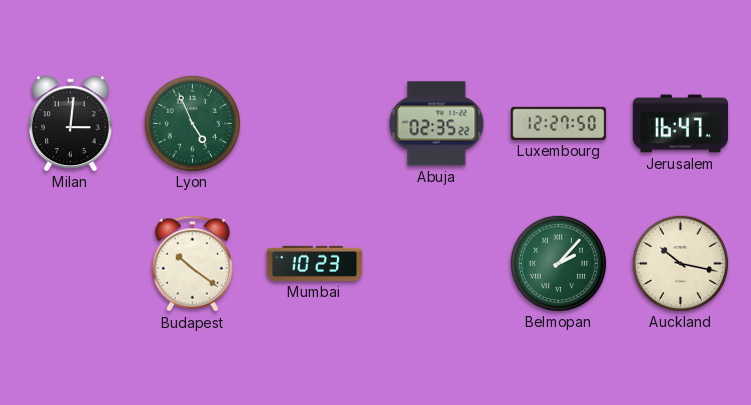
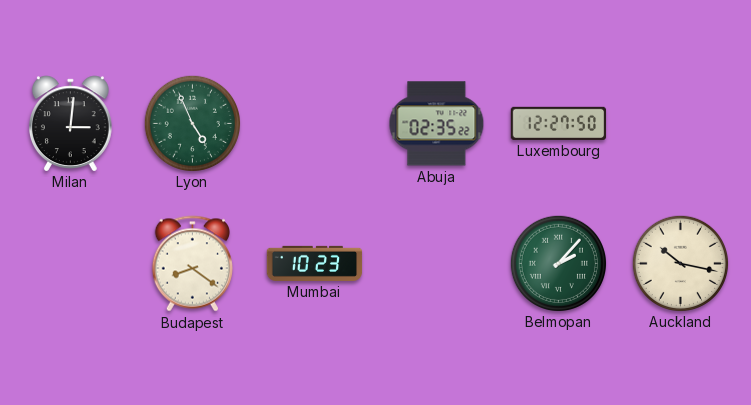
Jerusalem: 16:47 -> none (681, 124)
Budapest: 10:21 -> 8:21 (192, 264)
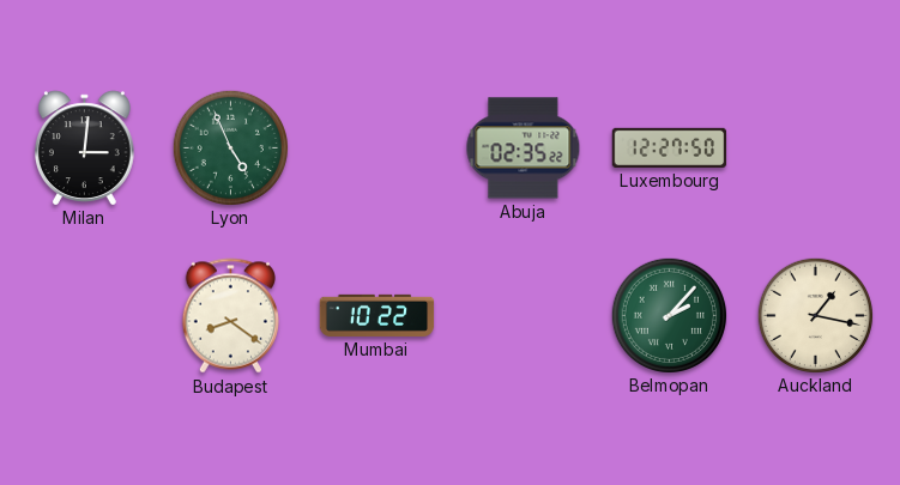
Mumbai: 10:23 -> 10:22 (377, 315)
Auckland: 10:17 -> 1:17 (815, 315)
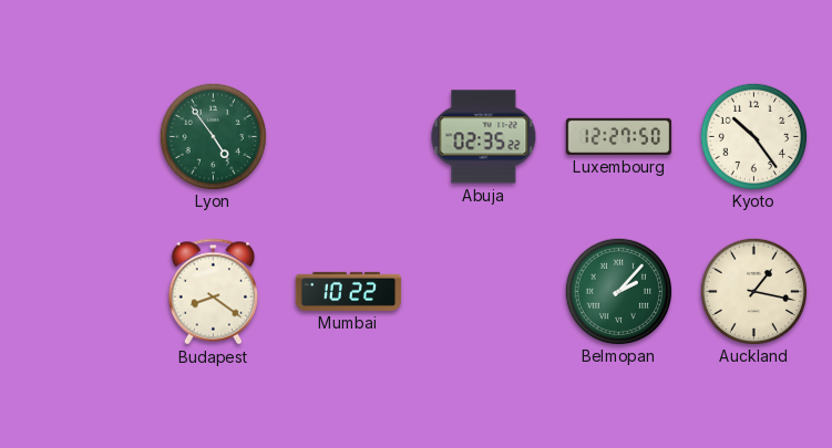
Milan: 3:01 -> none (84, 147)
Lyon: 4:56 -> 4:54 (213, 136)
Kyoto: none -> 10:24 (753, 136)
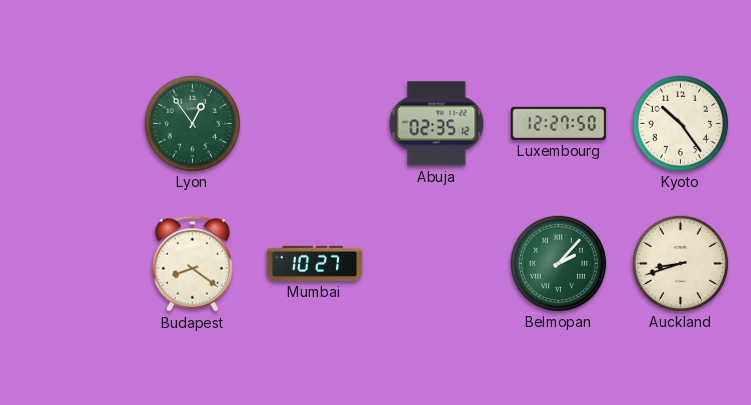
Lyon: 4:54 -> 12:54 (192, 123)
Abuja: 02:35:22 -> 02:35:12 (437, 124)
Mumbai: 10:22 -> 10:27 (315, 263)
Auckland: 1:17 -> 8:42 (680, 263)
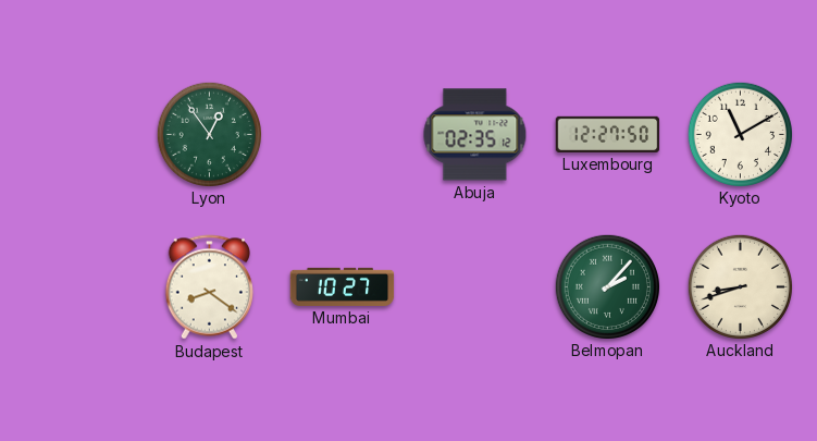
Kyoto: 10:24 -> 11:10 (740, 134)
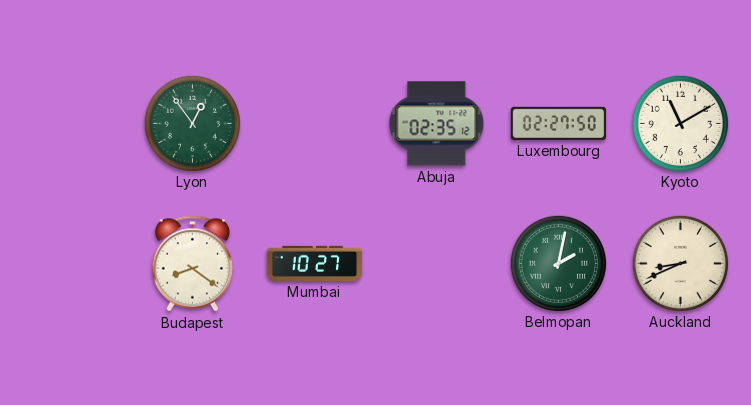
Luxembourg: 12:27 -> 02:27 (559, 123)
Belmopan: 2:07 -> 2:02 (558, 263)
Auckland: 8:42 -> 8:41 (680, 263)
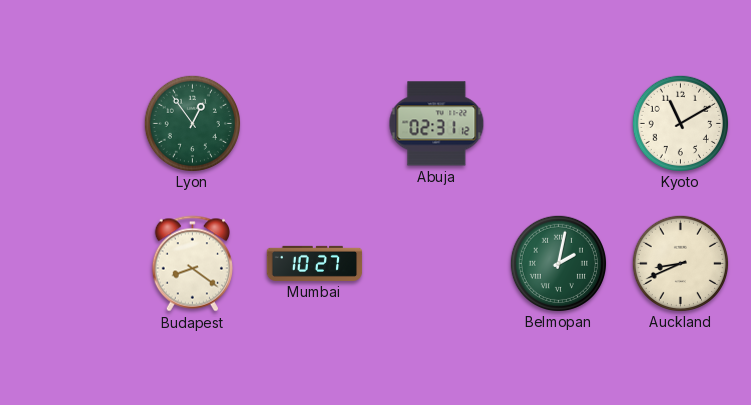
Abuja: 02:35 -> 02:31 (437, 124)
Luxembourg: 02:27 -> none (559, 123)
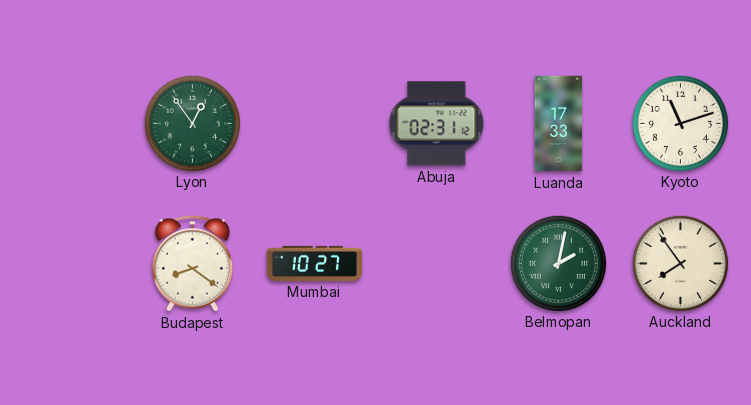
Luanda: none -> 17:33 (559, 124)
Kyoto: 11:10 -> 11:12 (680, 123)
Auckland: 8:41 -> 7:54 (680, 263)
